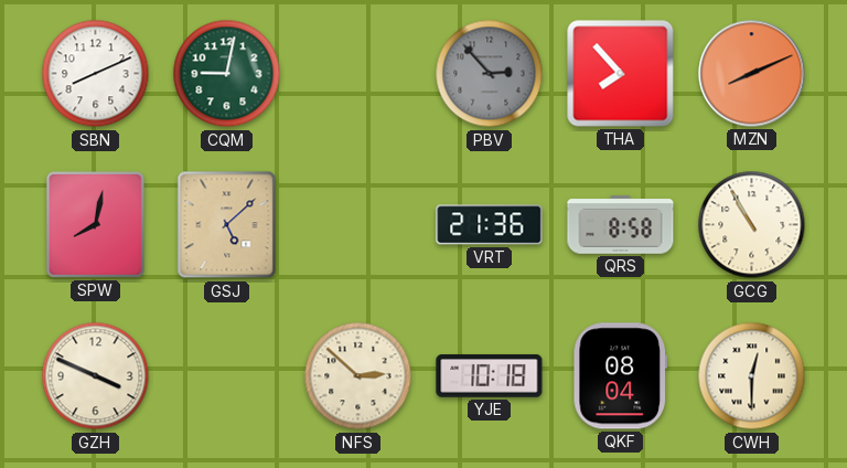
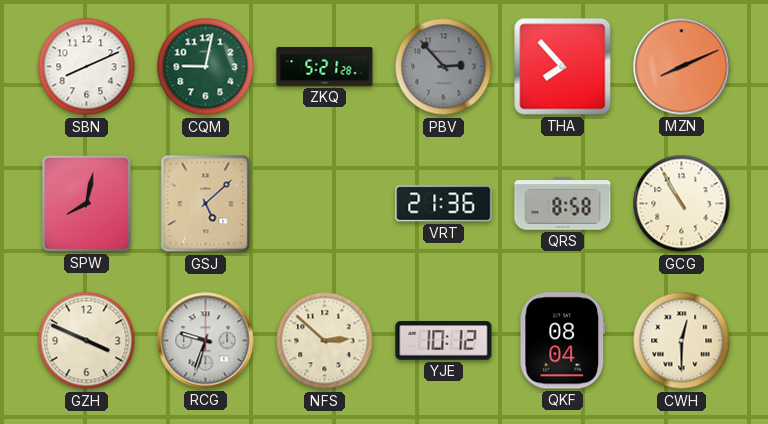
ZKQ: none -> 5:21 (325, 67)
RCG: none -> 9:33 (206, 341)
YJE: 10:18 -> 10:12 (444, 341)
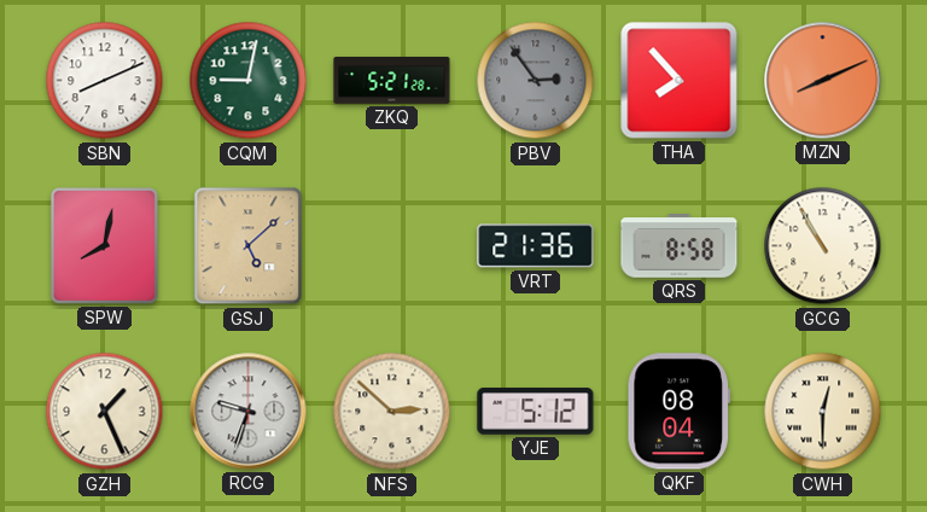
PBV: 2:53 -> 2:54 (536, 81)
GZH: 3:49 -> 1:26 (105, 412)
YJE: 10:12 -> 5:12 (536, 412)
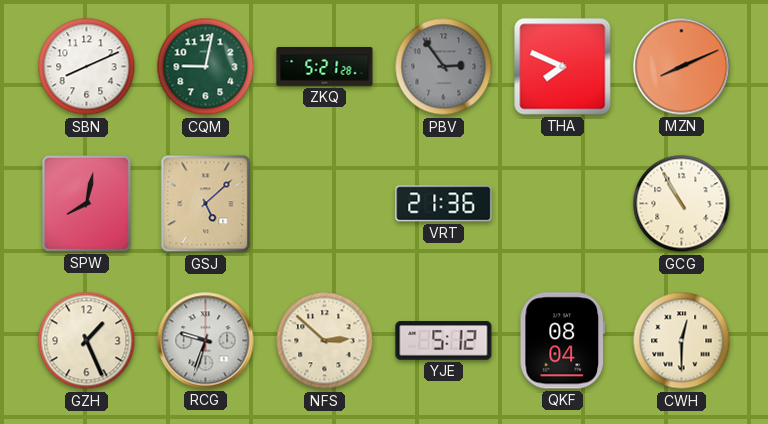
THA: 7:53 -> 7:49 (563, 67)
QRS: 8:58 -> none (680, 246)
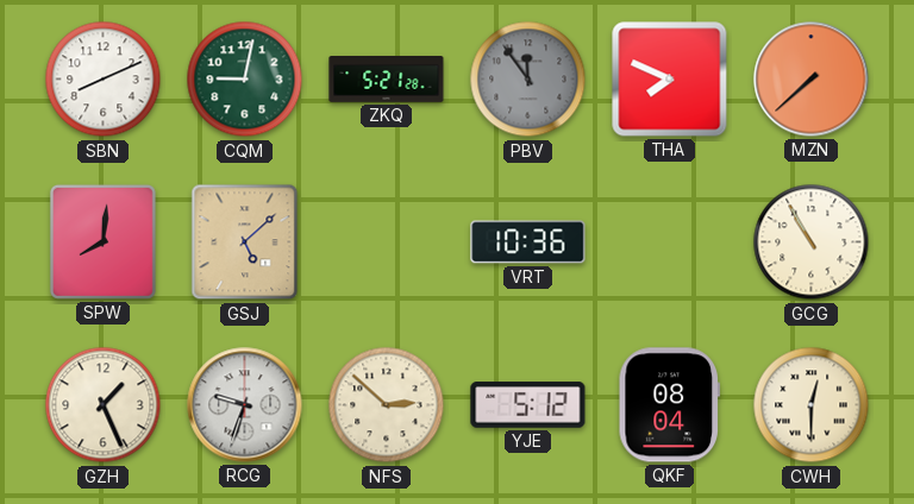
PBV: 2:54 -> 11:54 (528, 80)
MZN: 8:11 -> 7:38 (812, 80)
SPW: 8:02 -> 8:01 (102, 241)
VRT: 21:36 -> 10:36 (528, 242)
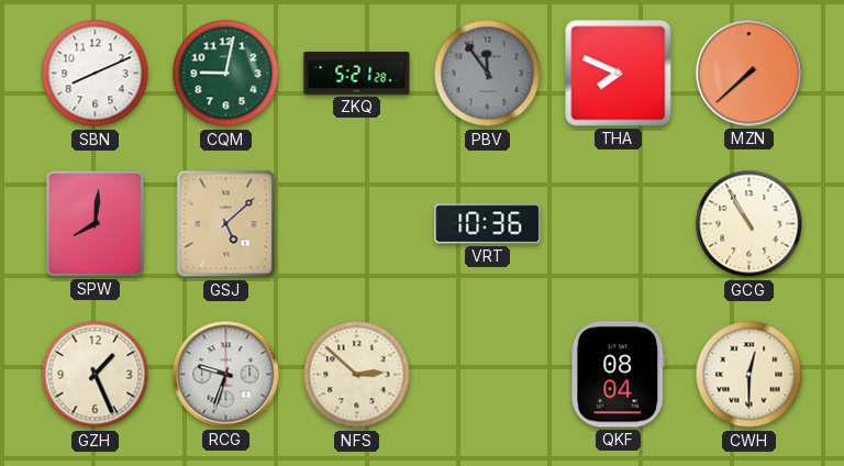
YJE: 5:12 -> none (528, 405)
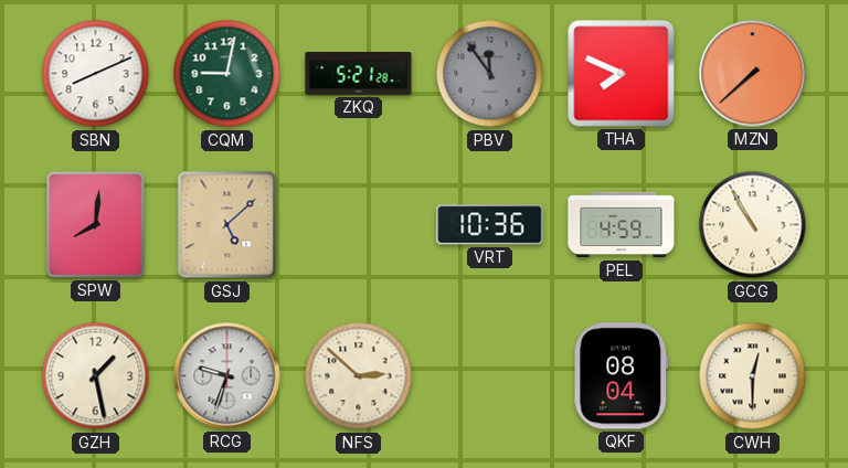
PEL: none -> 4:59 (622, 225)
GZH: 1:26 -> 1:28 (96, 376)
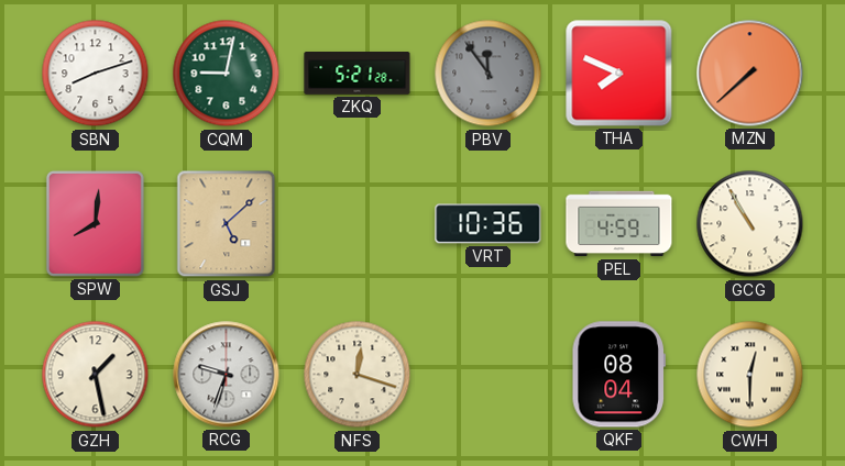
SBN: 8:11 -> 8:12 (96, 74)
NFS: 2:52 -> 12:18 (358, 375)
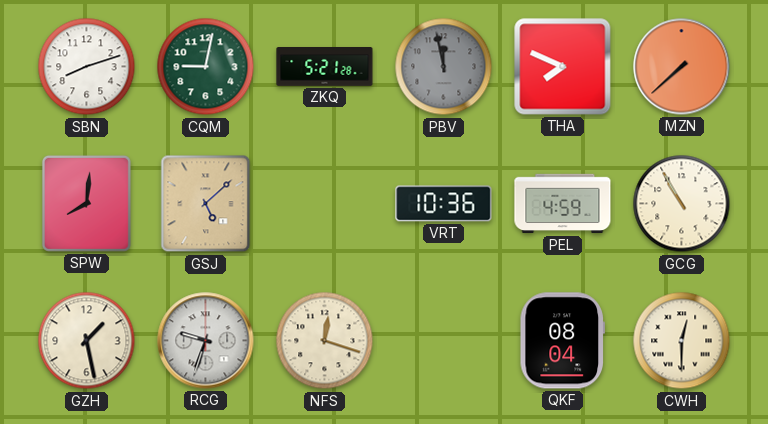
PBV: 11:54 -> 11:58 (444, 67)
